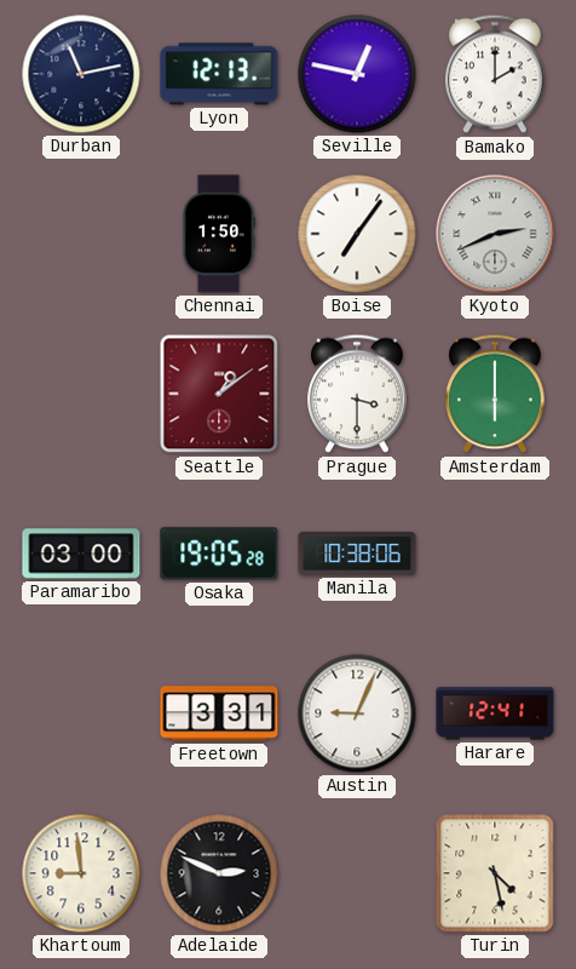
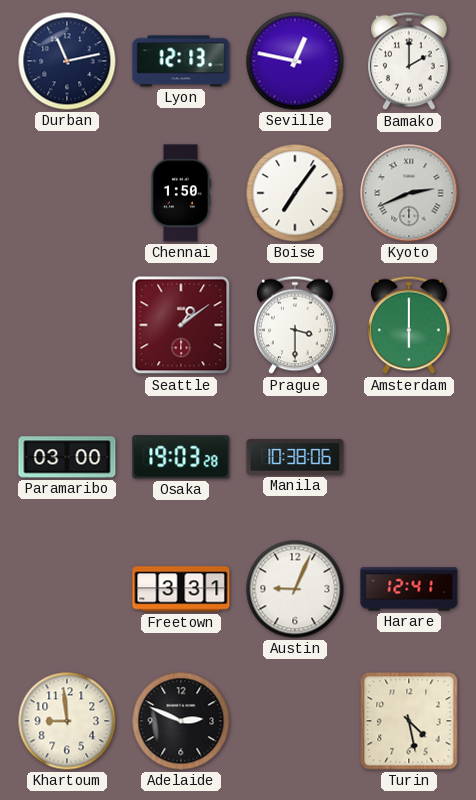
Osaka: 19:05 -> 19:03 (181, 457)
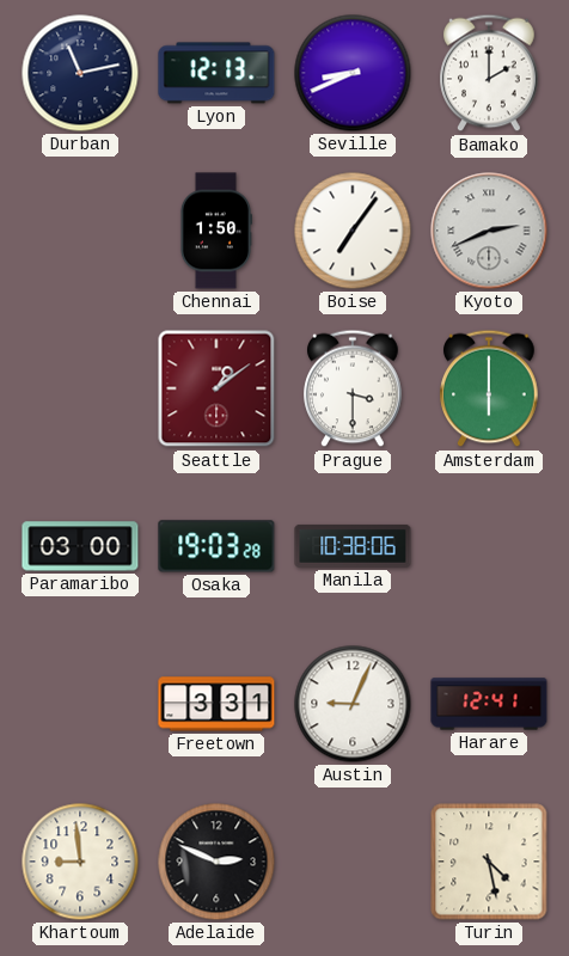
Seville: 12:47 -> 8:41 (353, 73)
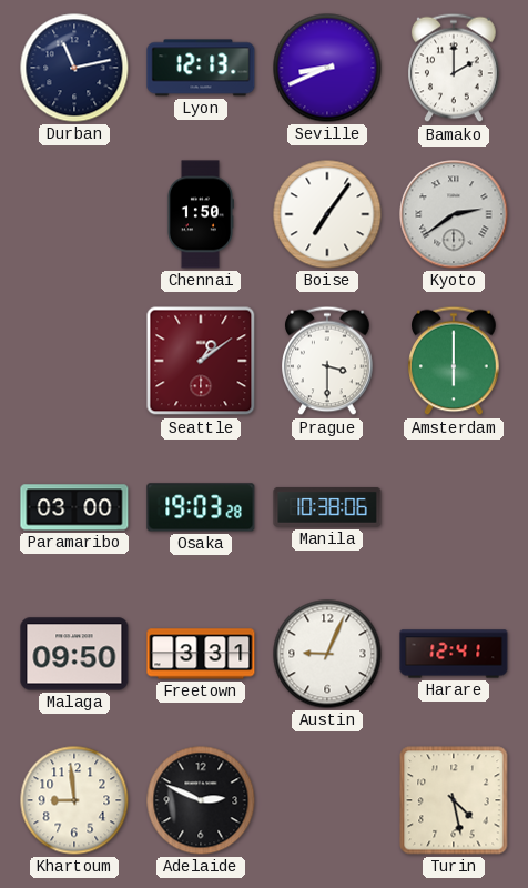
Kyoto: 2:41 -> 2:39 (454, 214)
Malaga: none -> 09:50 (74, 654)
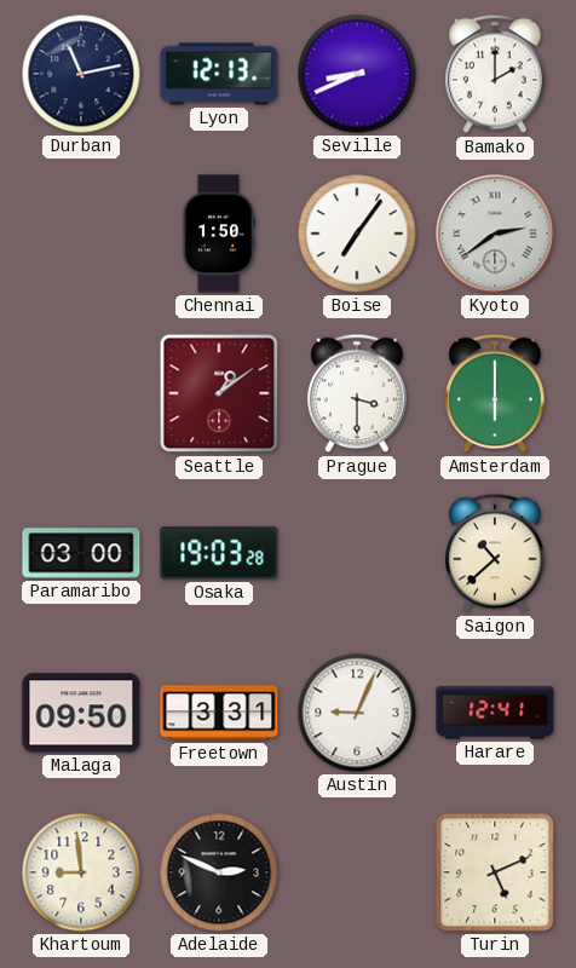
Manila: 10:38 -> none (327, 507)
Saigon: none -> 10:38 (495, 553)
Turin: 4:28 -> 5:11 (495, 872)
